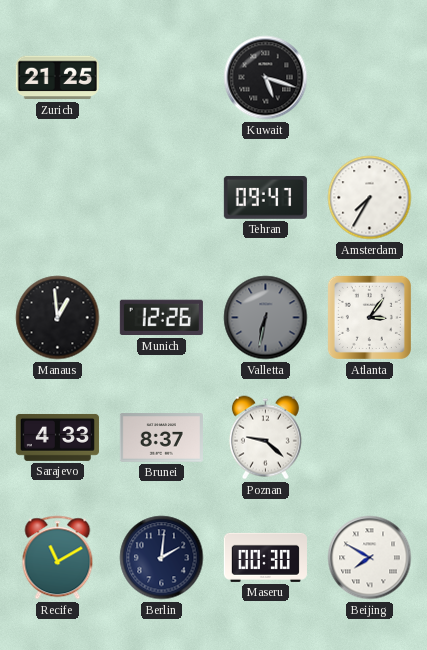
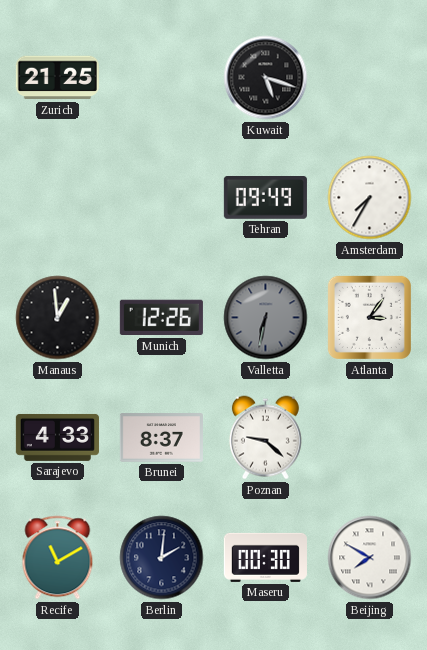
Tehran: 09:47 -> 09:49 (265, 198)
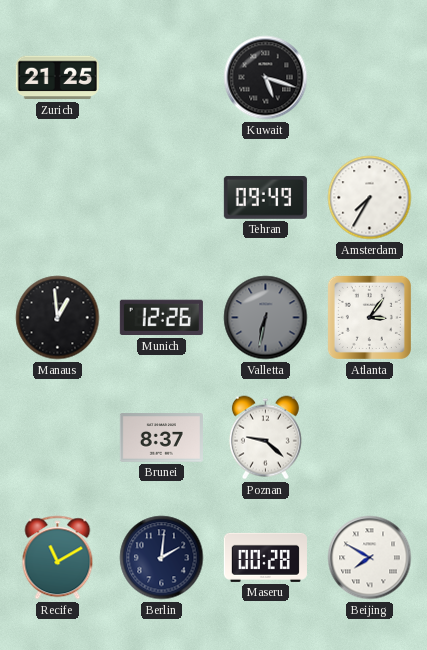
Sarajevo: 4:33 -> none (57, 437)
Maseru: 00:30 -> 00:28 (265, 557)
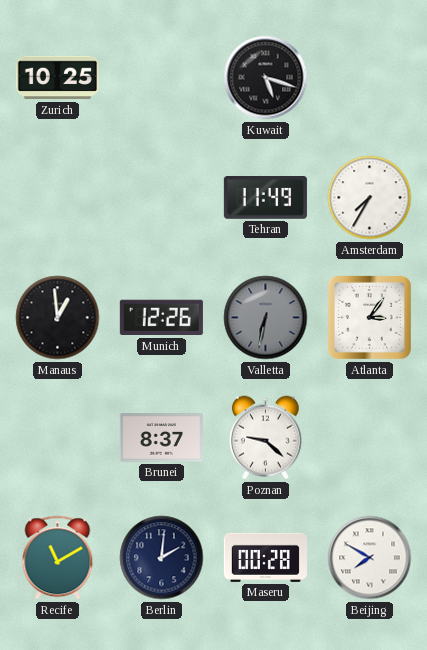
Zurich: 21:25 -> 10:25 (57, 78)
Tehran: 09:49 -> 11:49 (265, 198)
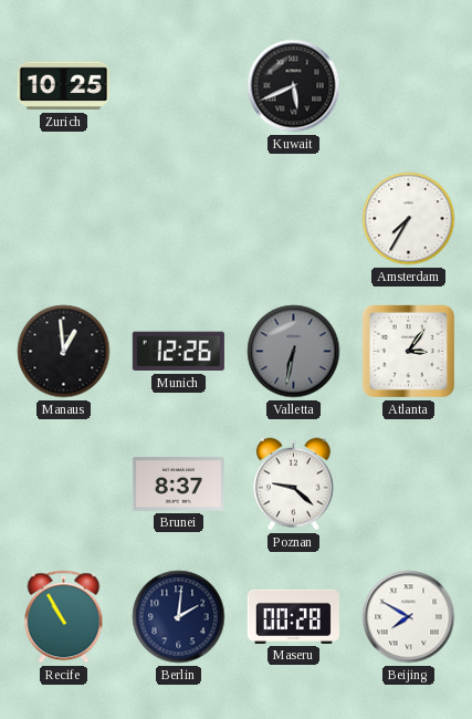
Kuwait: 5:18 -> 5:41 (294, 86)
Tehran: 11:49 -> none (265, 198)
Recife: 11:10 -> 10:55 (64, 617)
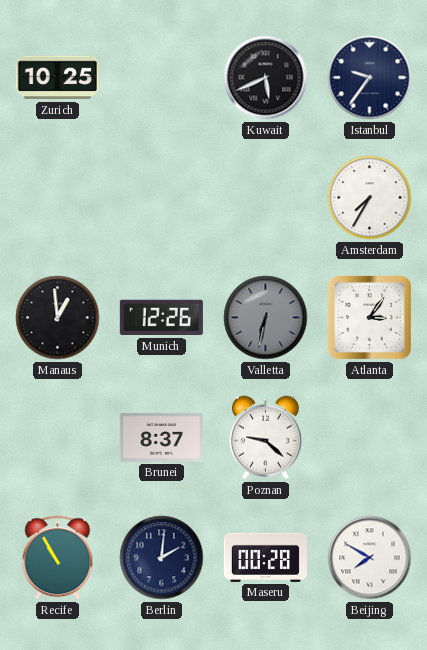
Istanbul: none -> 9:36 (370, 78)
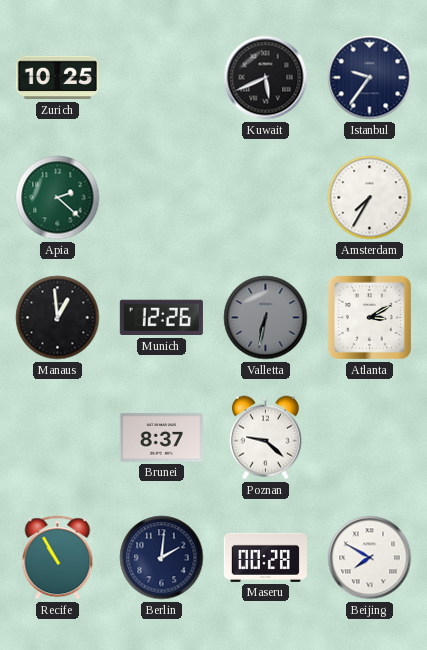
Apia: none -> 2:22 (58, 198)
Atlanta: 3:06 -> 3:10 (369, 317)
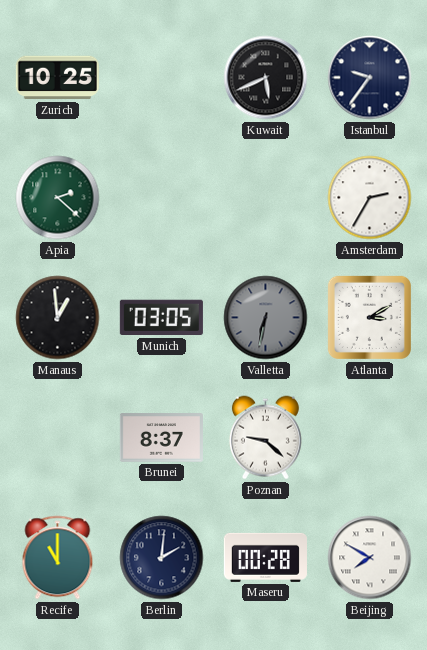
Amsterdam: 7:35 -> 2:35 (370, 198)
Munich: 12:26 -> 03:05 (161, 318)
Recife: 10:55 -> 11:00 (58, 558)
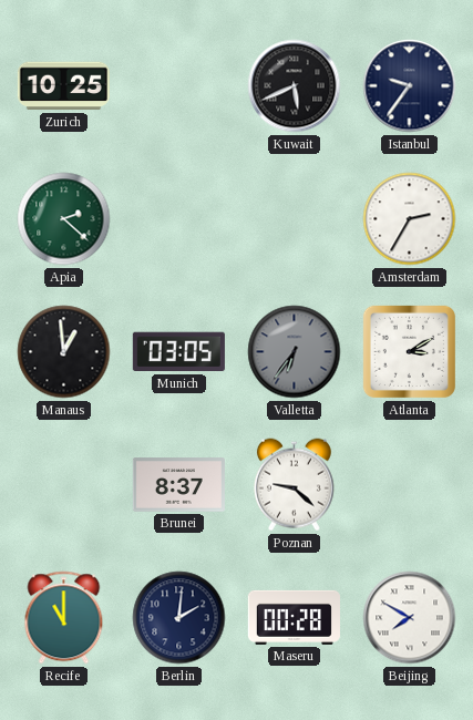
Valletta: 6:32 -> 6:36 (295, 352)
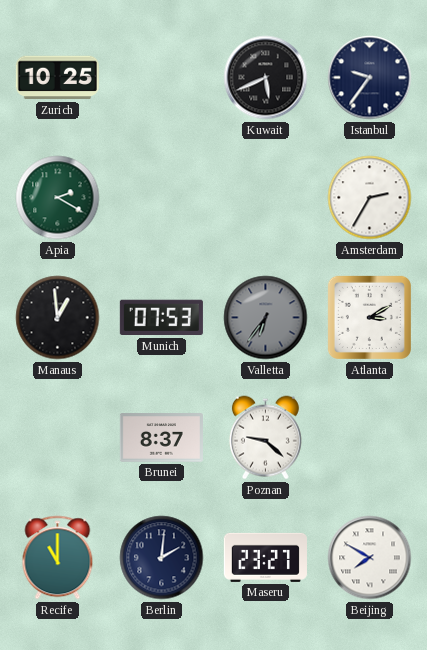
Apia: 2:22 -> 2:20 (58, 198)
Munich: 03:05 -> 07:53 (161, 318)
Maseru: 00:28 -> 23:27 (265, 557)
